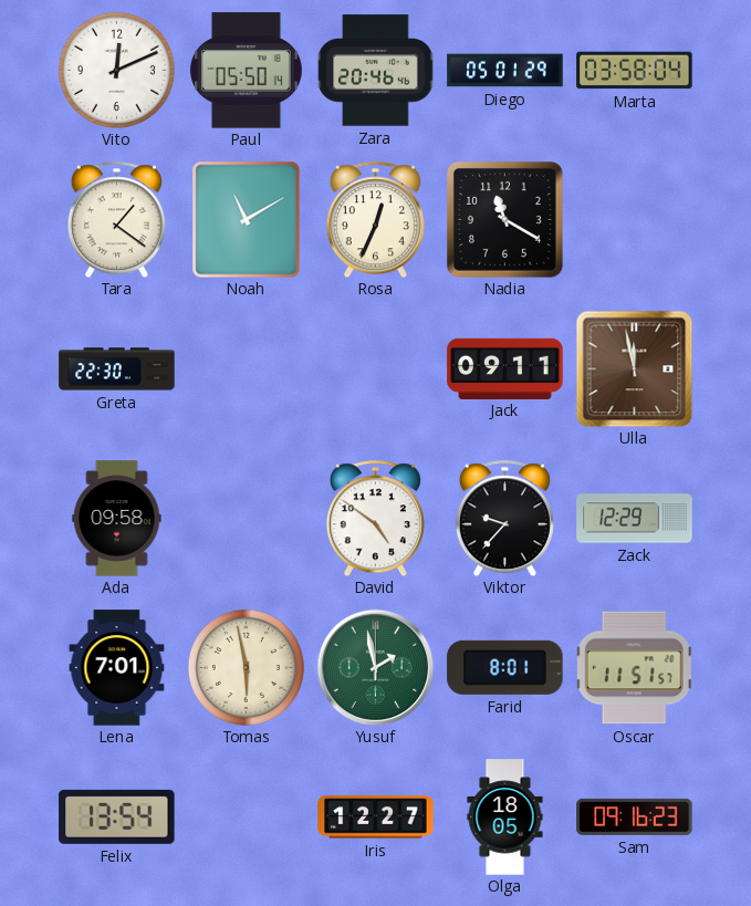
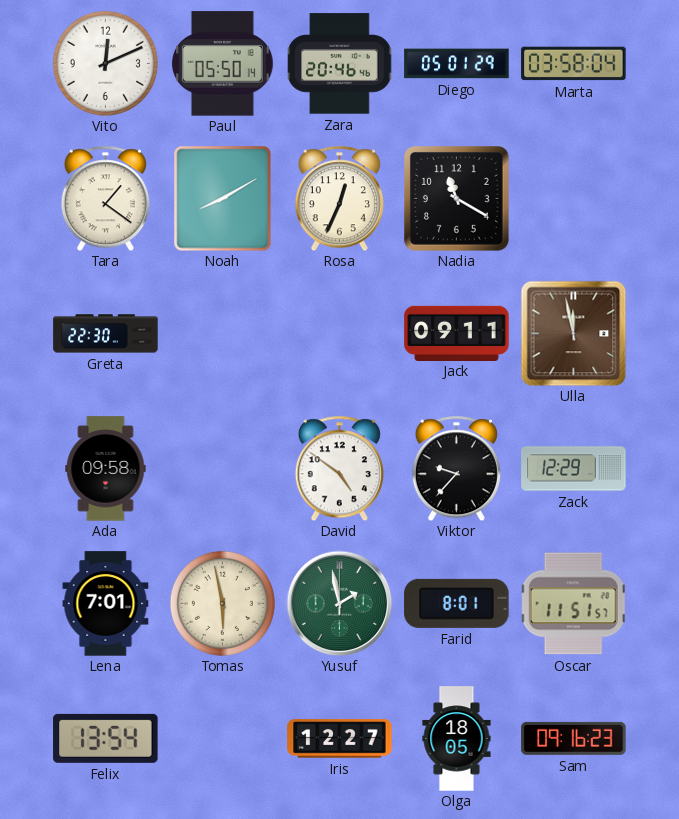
Noah: 11:10 -> 8:10 (223, 198)
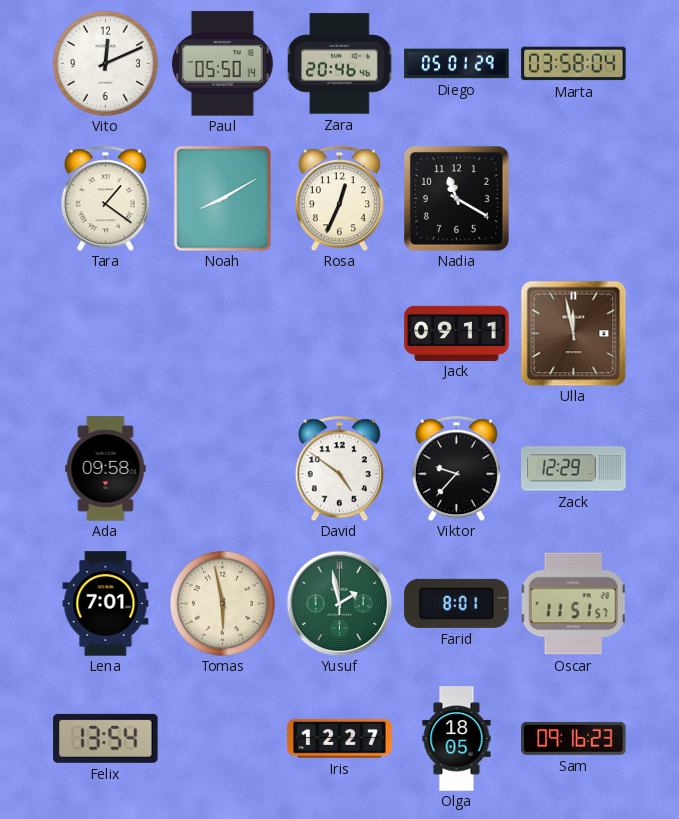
Greta: 22:30 -> none (106, 334)
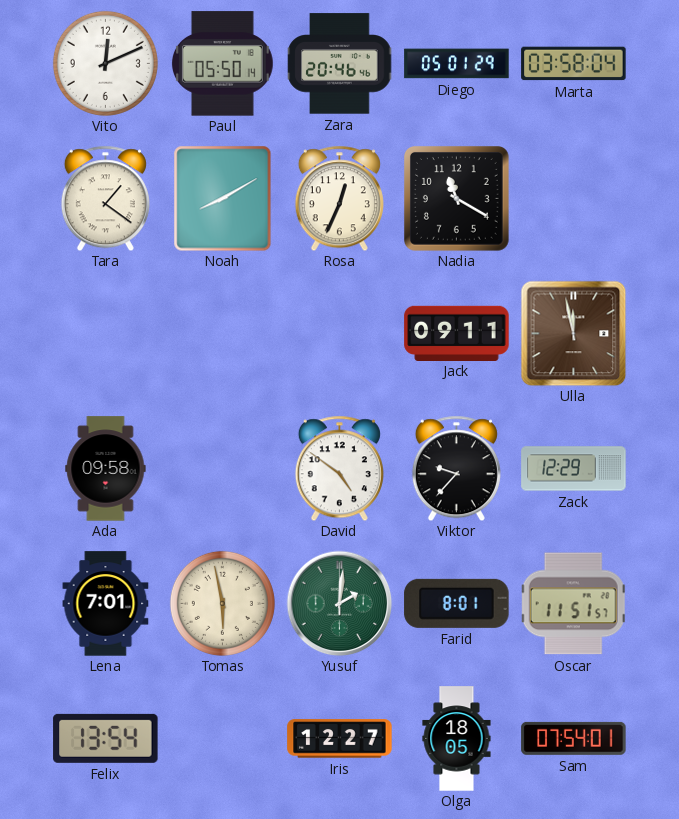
Yusuf: 1:58 -> 2:01 (339, 603)
Sam: 09:16 -> 07:54 (574, 738)
